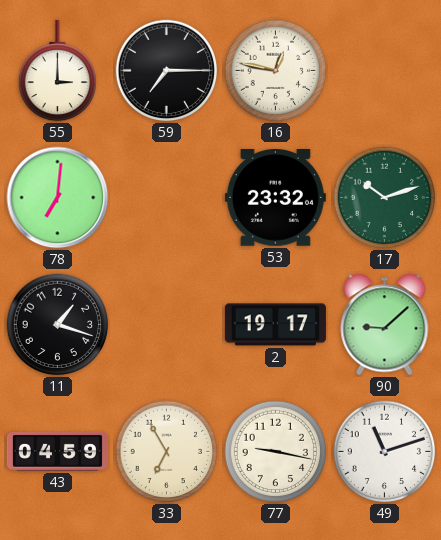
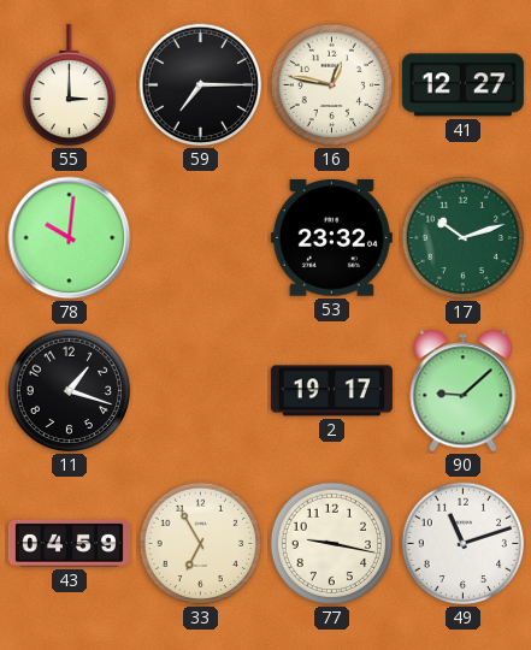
41: none -> 12:27 (462, 85)
78: 7:01 -> 10:01 (70, 238)
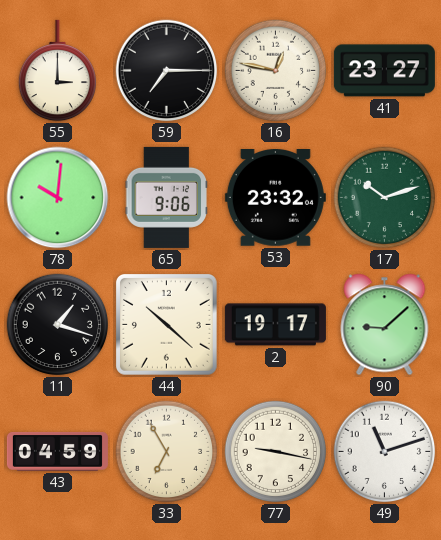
41: 12:27 -> 23:27 (384, 71)
65: none -> 9:06 (167, 197)
44: none -> 10:22 (167, 325)
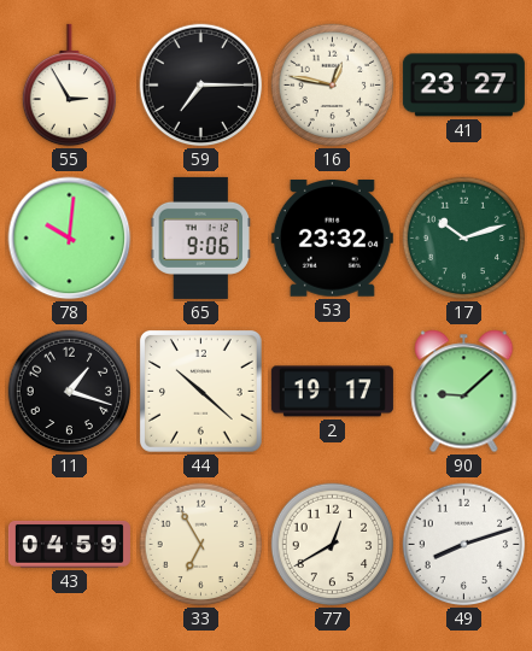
55: 3:00 -> 2:55 (69, 86)
77: 9:17 -> 12:40 (333, 545)
49: 11:12 -> 8:12 (464, 545)
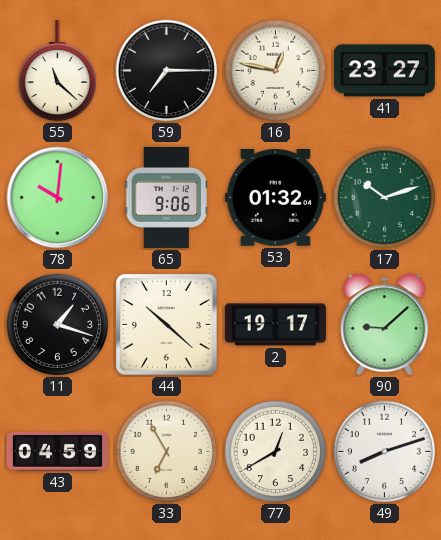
55: 2:55 -> 11:22 (57, 71)
53: 23:32 -> 01:32 (275, 198)
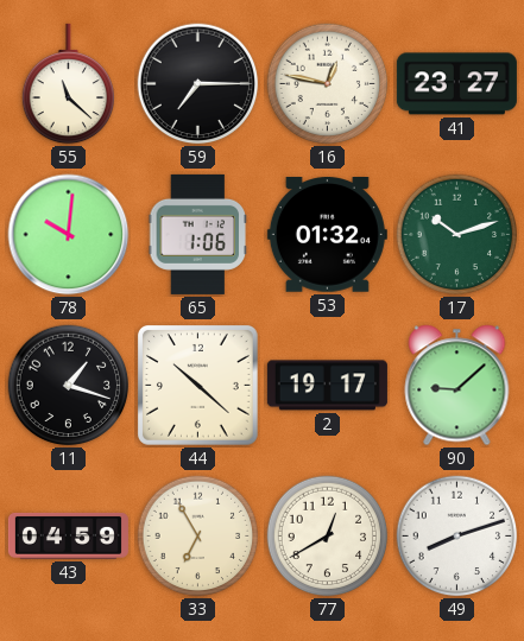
65: 9:06 -> 1:06 (198, 234)
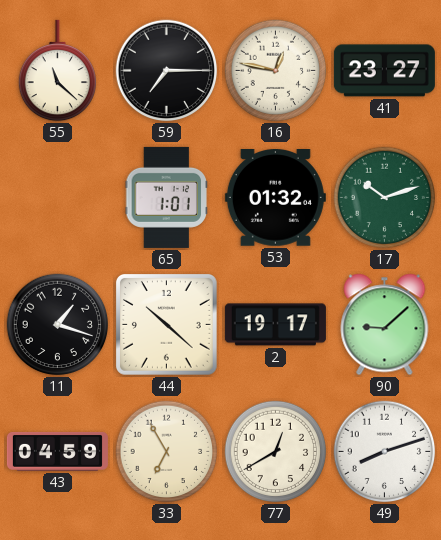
78: 10:01 -> none (69, 235)
65: 1:06 -> 1:01 (167, 197)
